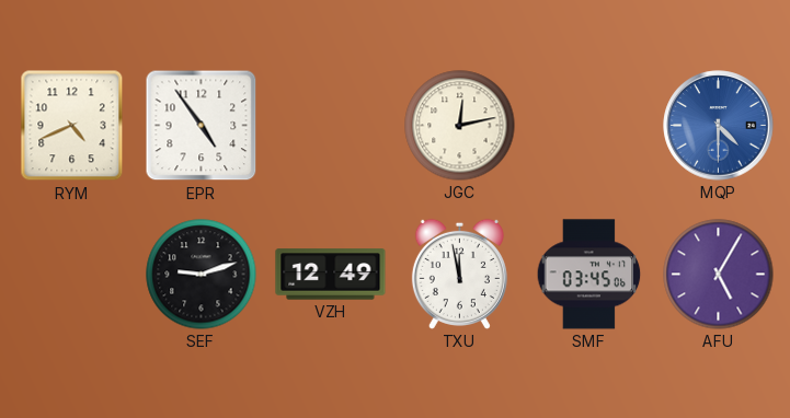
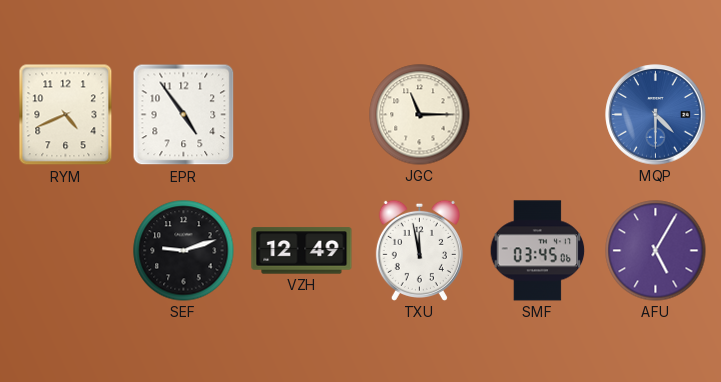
JGC: 12:13 -> 11:15 (420, 115)
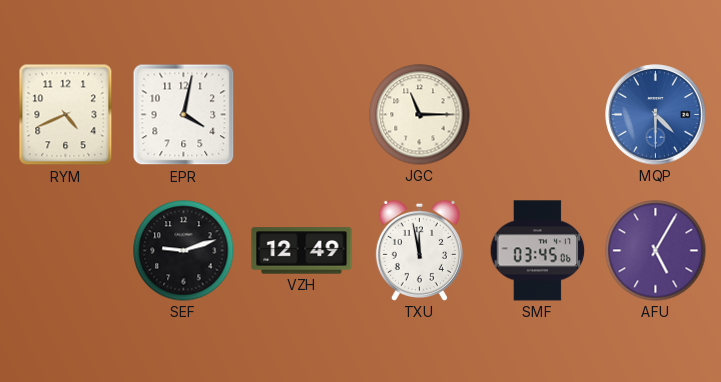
EPR: 4:54 -> 4:02 (184, 115)
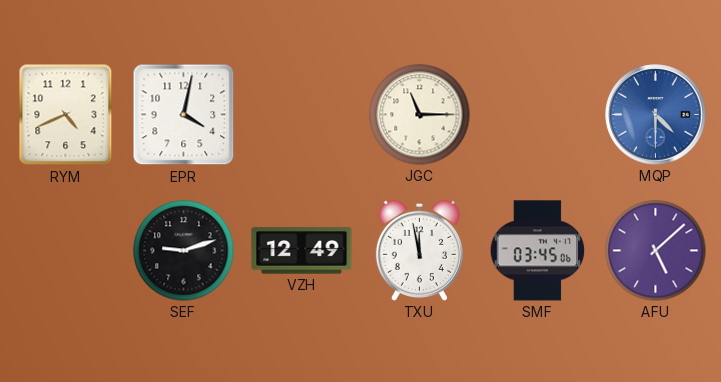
AFU: 5:05 -> 5:08 (656, 251)
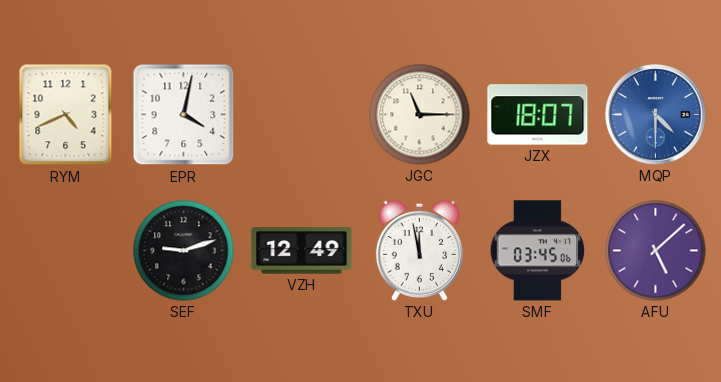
JZX: none -> 18:07 (538, 115)
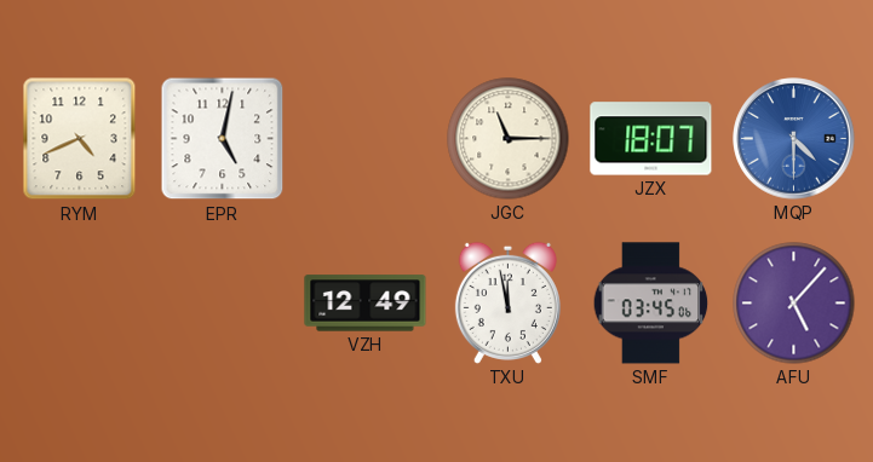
EPR: 4:02 -> 5:02 (223, 139)
SEF: 9:12 -> none (184, 251)
AFU: 5:08 -> 5:07 (794, 304)
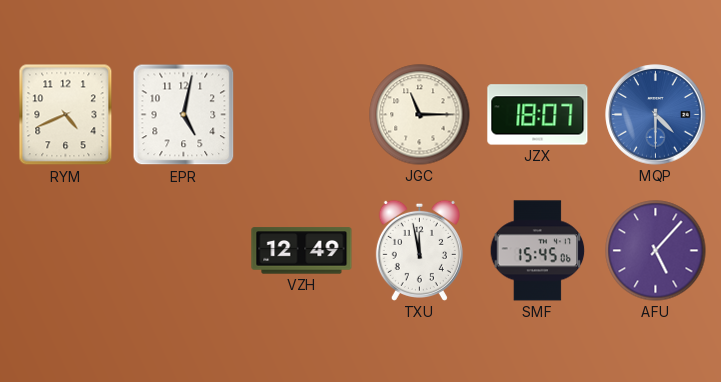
SMF: 03:45 -> 15:45 (538, 251)
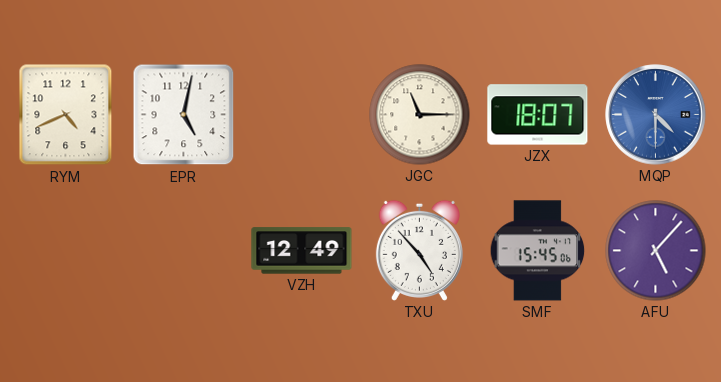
TXU: 11:58 -> 4:53 (419, 250)
